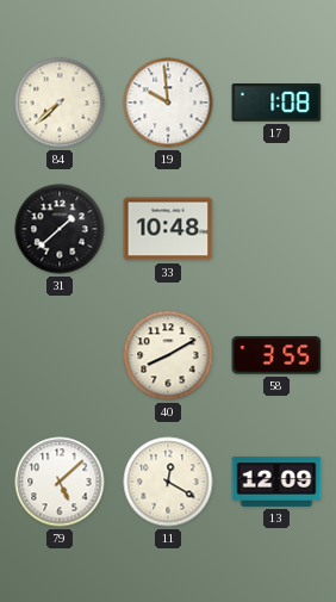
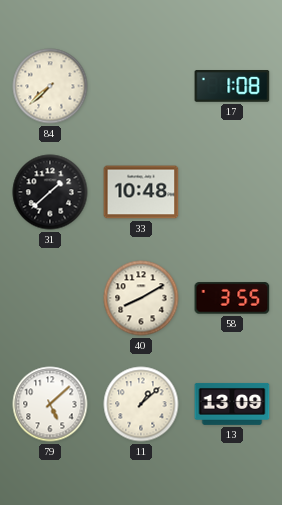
19: 9:59 -> none (168, 103)
11: 12:20 -> 1:08 (141, 404)
13: 12:09 -> 13:09 (232, 404)
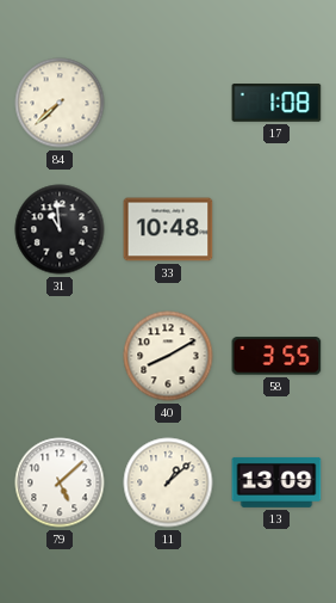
31: 1:38 -> 10:59 (60, 229)
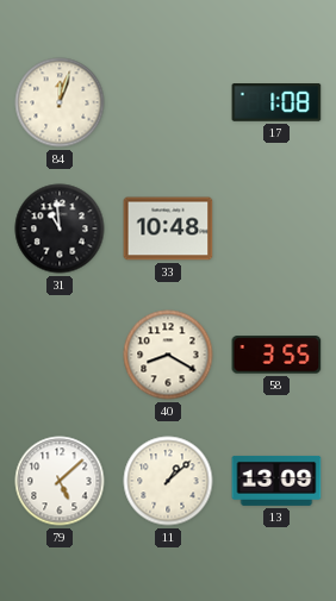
84: 7:38 -> 12:03 (60, 102)
40: 8:10 -> 8:20 (168, 355)
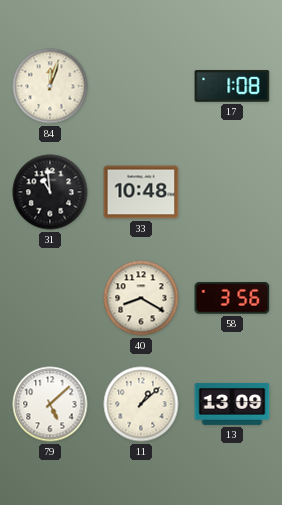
58: 3:55 -> 3:56 (232, 298)
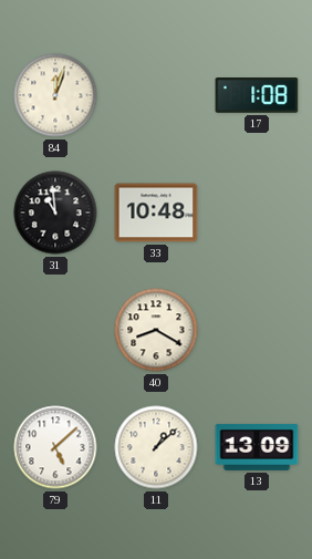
58: 3:56 -> none (232, 298)
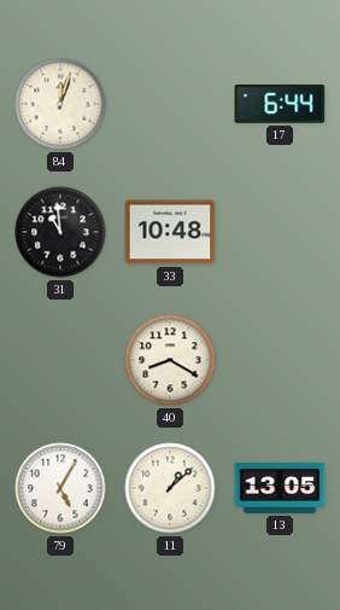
17: 1:08 -> 6:44 (280, 105)
79: 5:08 -> 5:05 (60, 488)
13: 13:09 -> 13:05 (280, 488)
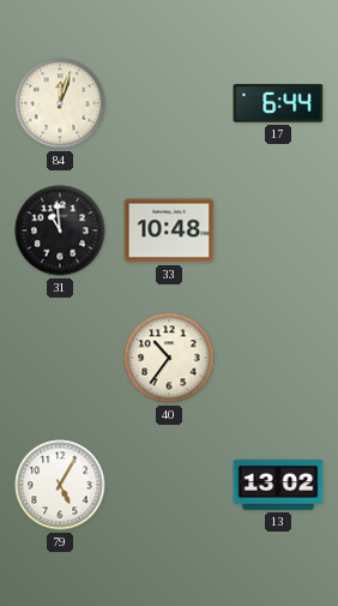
40: 8:20 -> 10:36 (169, 358)
11: 1:08 -> none (170, 488)
13: 13:05 -> 13:02 (278, 485)
